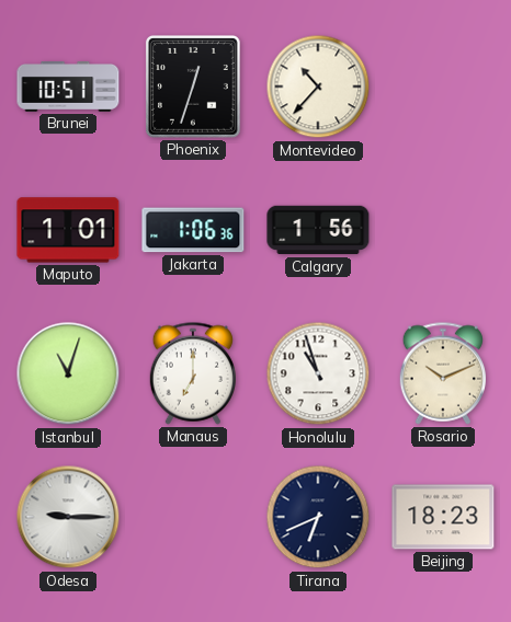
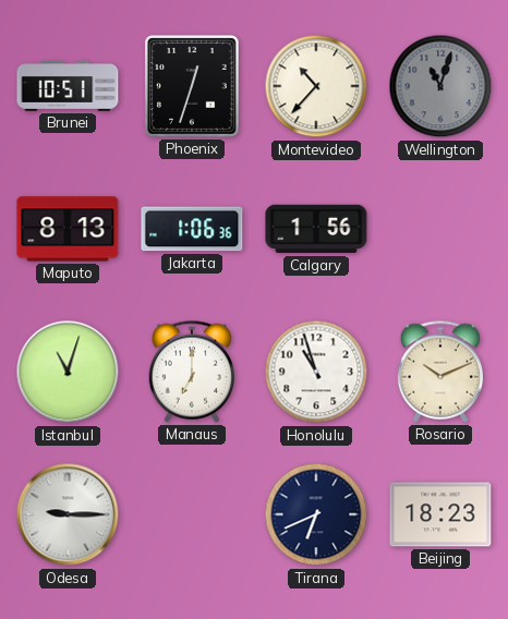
Wellington: none -> 11:03 (440, 86)
Maputo: 1:01 -> 8:13 (68, 229)
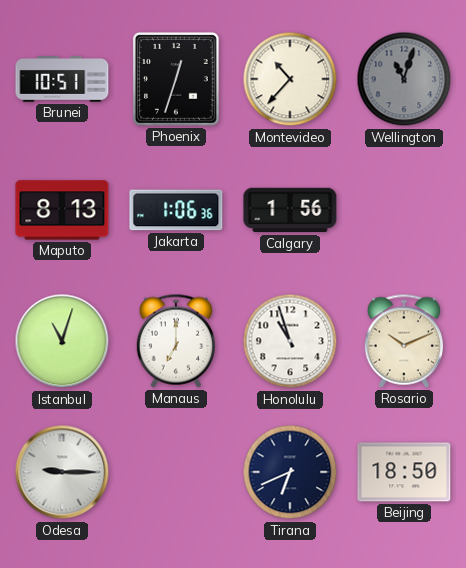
Beijing: 18:23 -> 18:50 (404, 472)
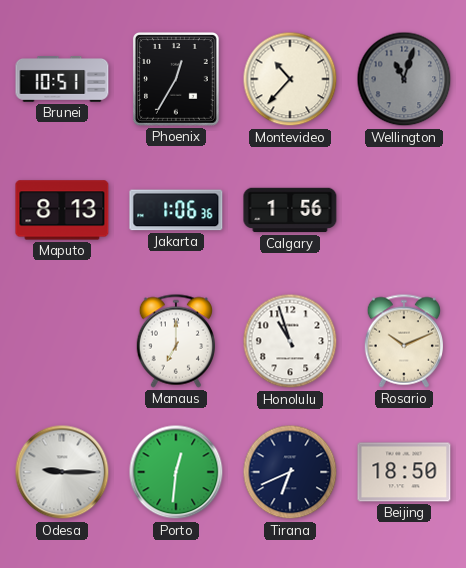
Phoenix: 12:33 -> 12:35 (176, 80)
Istanbul: 11:03 -> none (62, 341)
Porto: none -> 12:31 (176, 472)
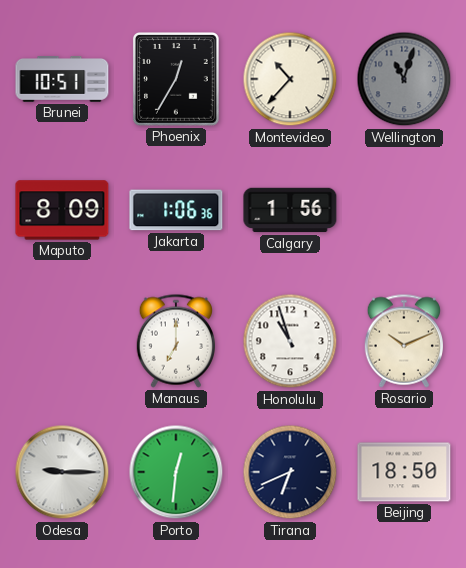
Maputo: 8:13 -> 8:09 (62, 210)
